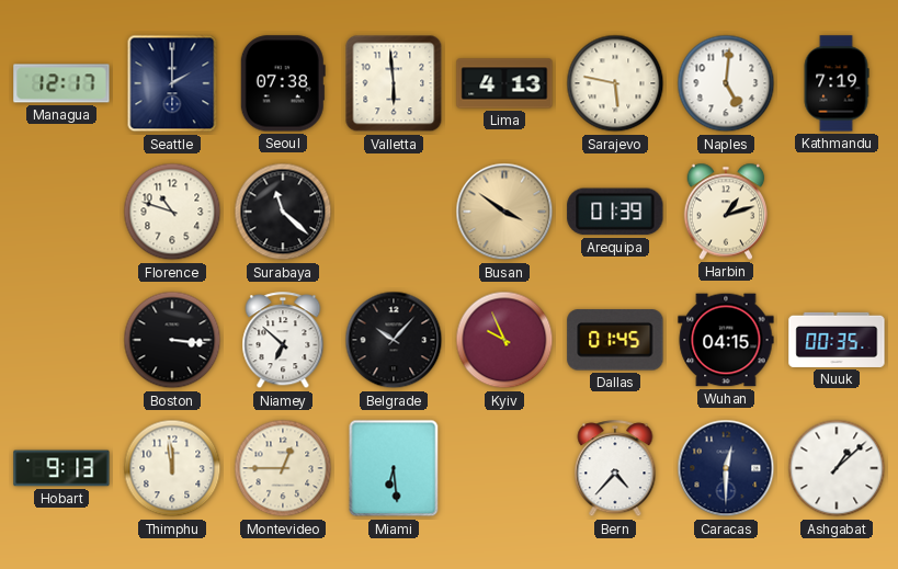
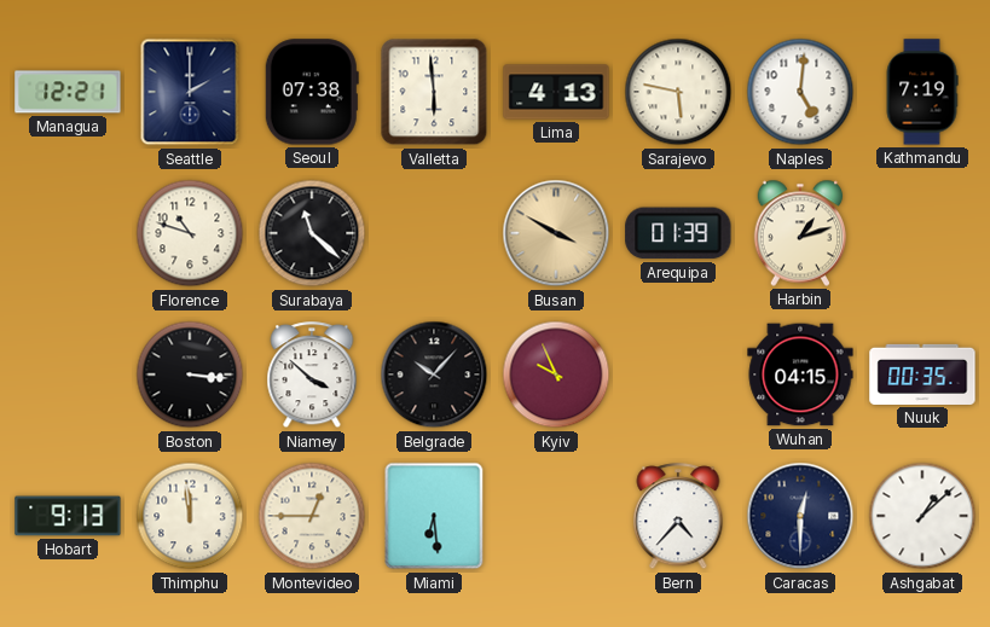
Managua: 12:17 -> 12:21 (68, 92)
Busan: 3:51 -> 3:50 (556, 233)
Niamey: 6:52 -> 3:52 (312, 376)
Dallas: 01:45 -> none (615, 340)
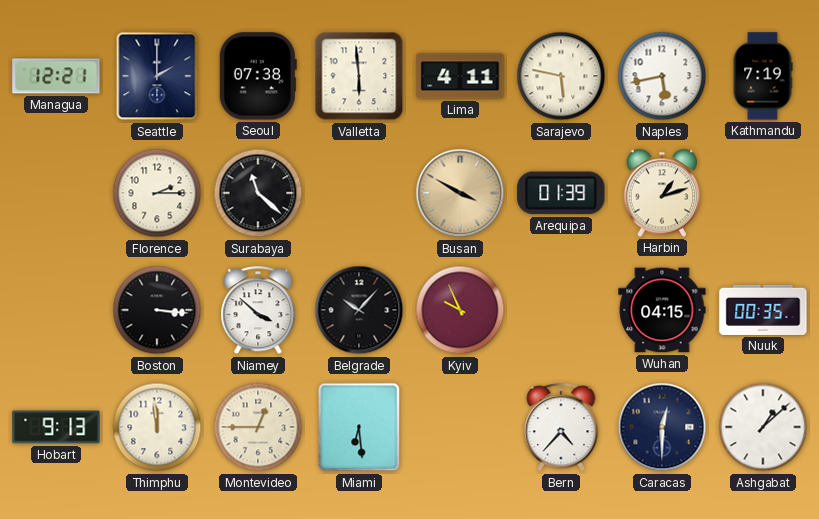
Lima: 4:13 -> 4:11 (460, 76)
Naples: 5:01 -> 5:43 (662, 76)
Florence: 10:48 -> 2:15 (157, 193)
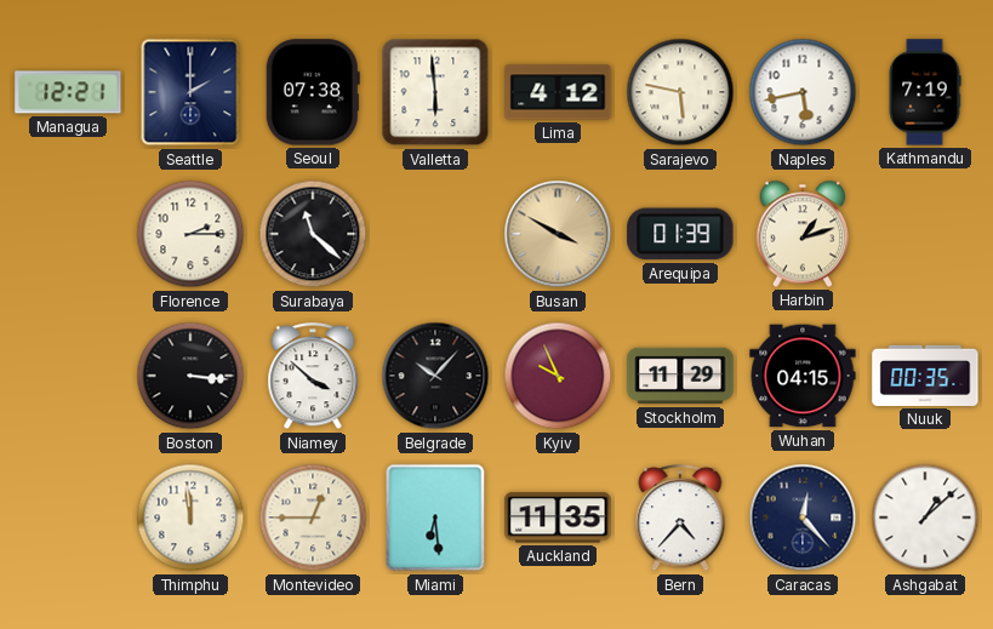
Lima: 4:11 -> 4:12 (558, 92)
Stockholm: none -> 11:29 (680, 376)
Hobart: 9:13 -> none (56, 427)
Auckland: none -> 11:35 (558, 518)
Caracas: 12:30 -> 12:23 (803, 518)
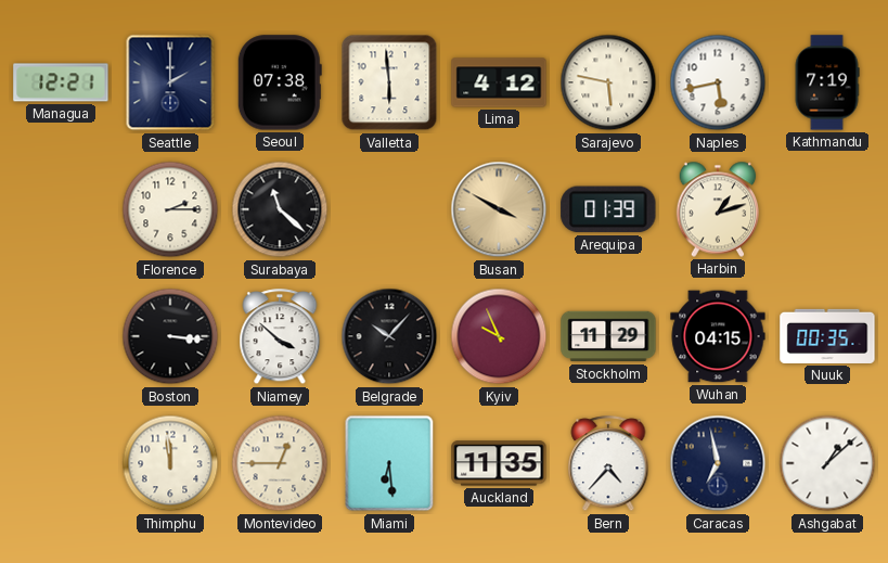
Caracas: 12:23 -> 6:58 (718, 463)
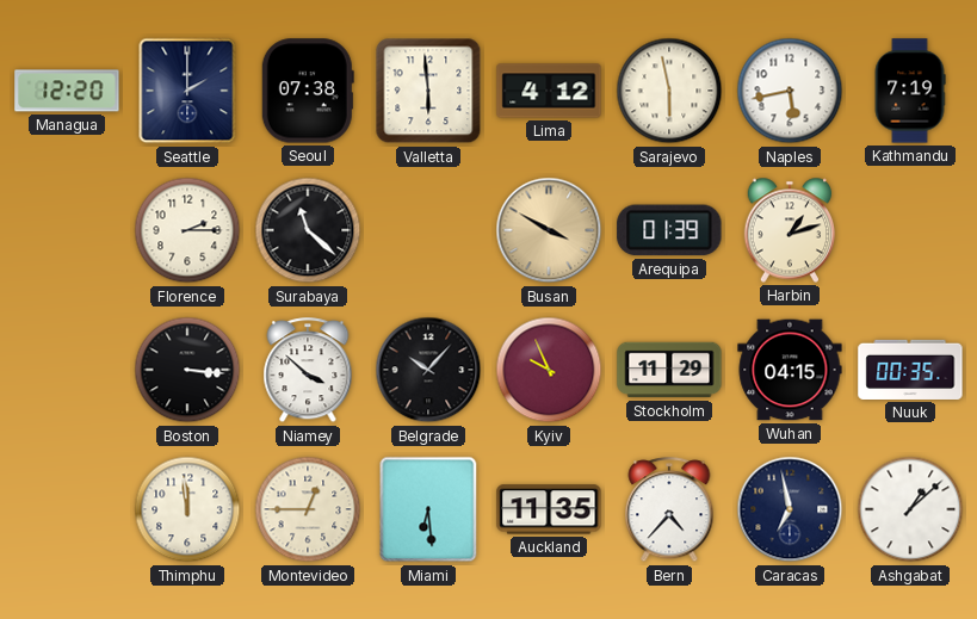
Managua: 12:21 -> 12:20 (67, 91)
Sarajevo: 5:47 -> 5:58 (669, 91)
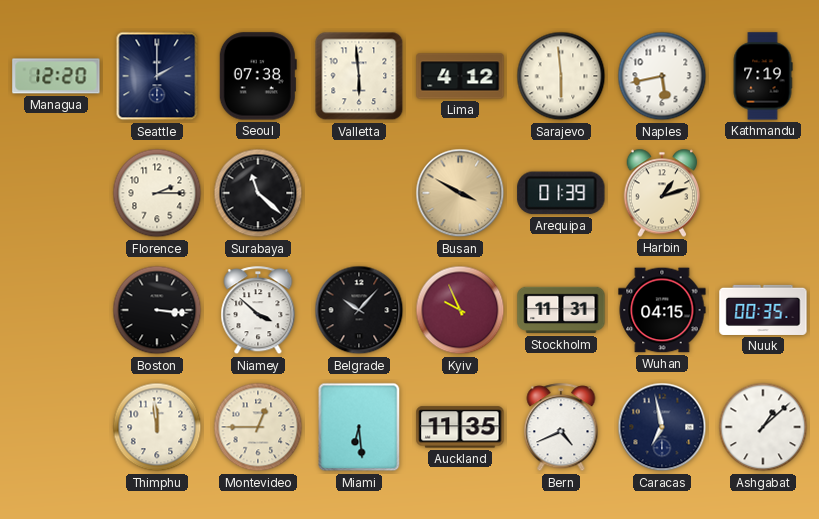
Sarajevo: 5:58 -> 5:59 (561, 76)
Stockholm: 11:29 -> 11:31 (561, 310)
Bern: 4:37 -> 4:41 (561, 428)
